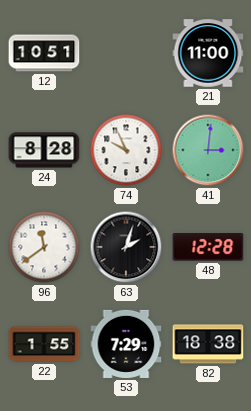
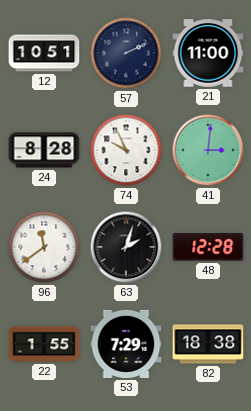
57: none -> 2:11 (126, 53)
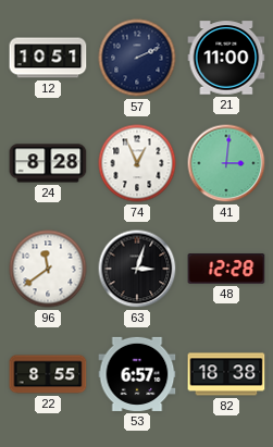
74: 9:56 -> 12:56 (137, 163)
63: 2:03 -> 3:03 (137, 269)
22: 1:55 -> 8:55 (48, 374)
53: 7:29 -> 6:57 (137, 374)
